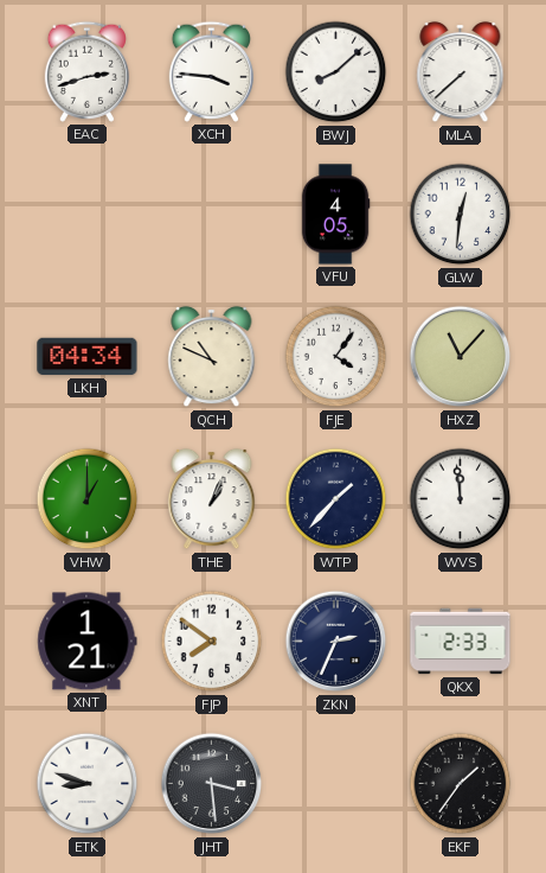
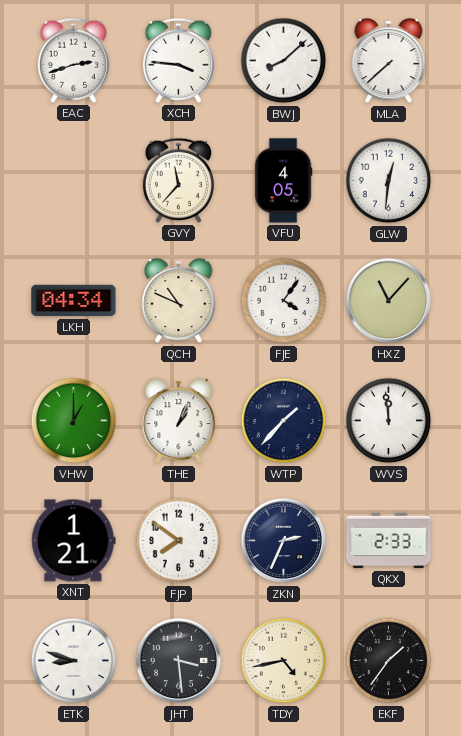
GVY: none -> 11:37 (178, 180)
TDY: none -> 4:43 (284, 661)
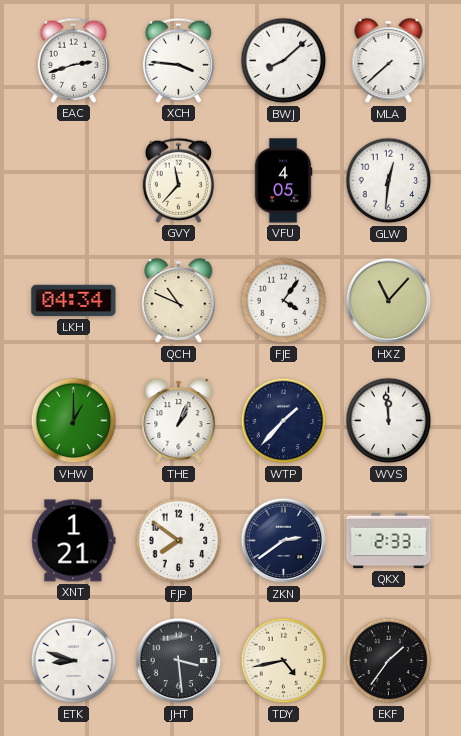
ZKN: 2:34 -> 2:39 (284, 541)
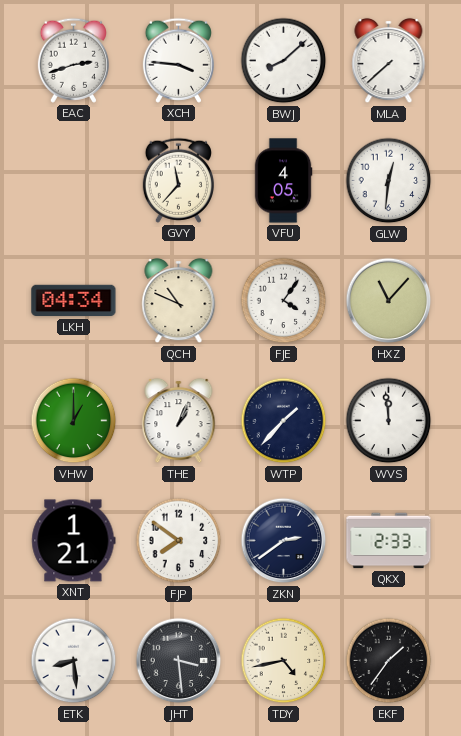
ETK: 8:48 -> 8:29 (74, 661)
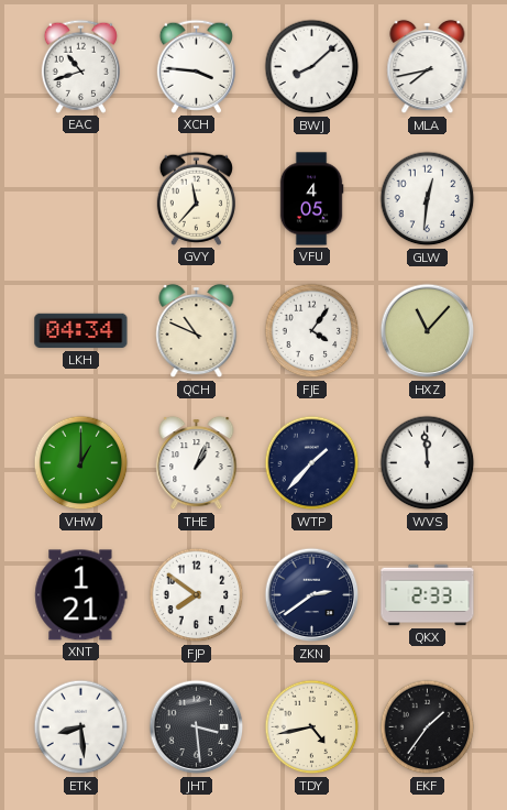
EAC: 2:42 -> 10:42 (80, 66)
MLA: 7:38 -> 7:43 (428, 67)
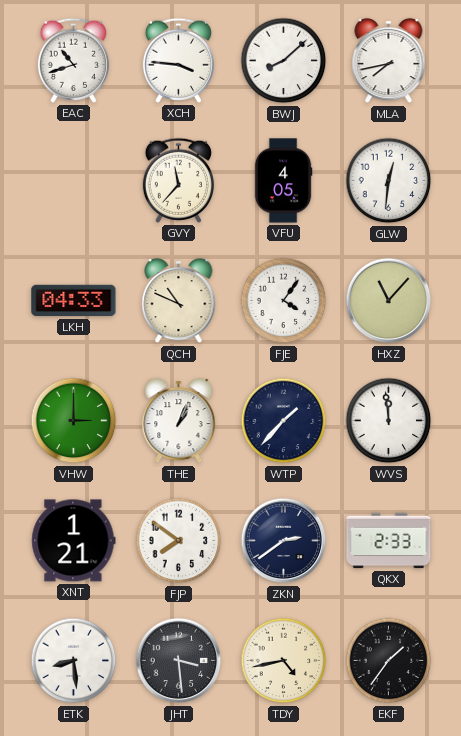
LKH: 04:34 -> 04:33 (74, 301)
VHW: 1:00 -> 3:00 (74, 421)
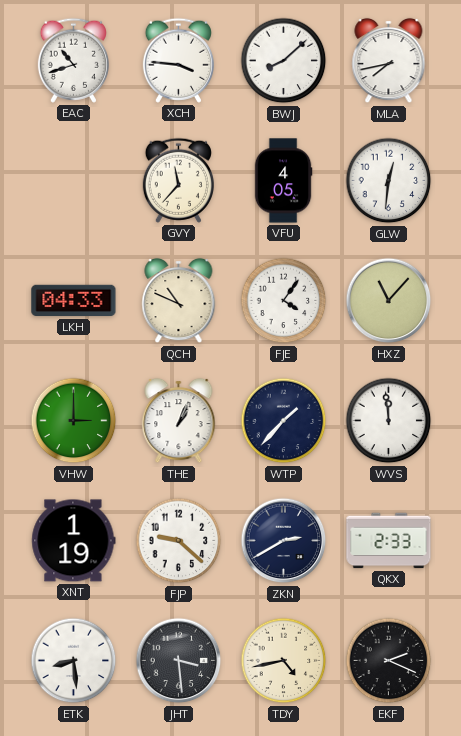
XNT: 1:21 -> 1:19 (74, 541)
FJP: 7:51 -> 9:22 (179, 541)
ZKN: 2:39 -> 2:40 (284, 541)
EKF: 1:36 -> 2:19 (389, 661)
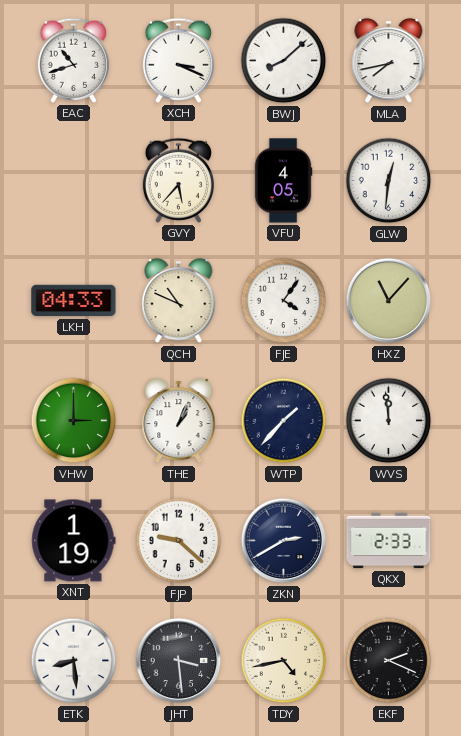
XCH: 3:46 -> 3:19 (178, 60)
GVY: 11:37 -> 5:37 (178, 180)
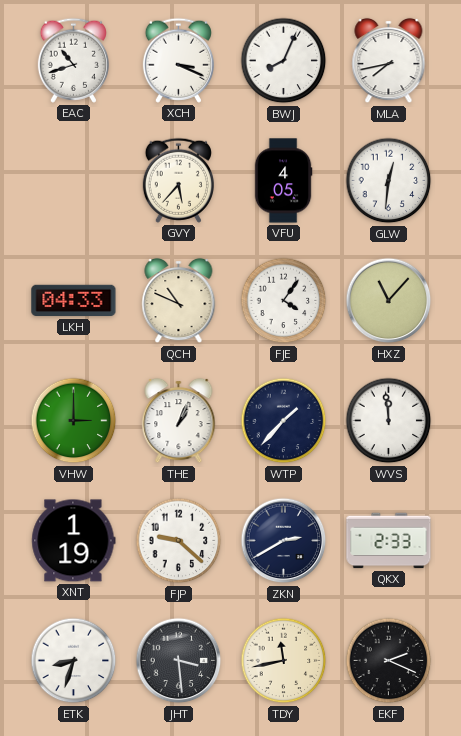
BWJ: 8:08 -> 8:04 (284, 61)
ETK: 8:29 -> 8:33 (74, 661)
TDY: 4:43 -> 11:43 (284, 661)
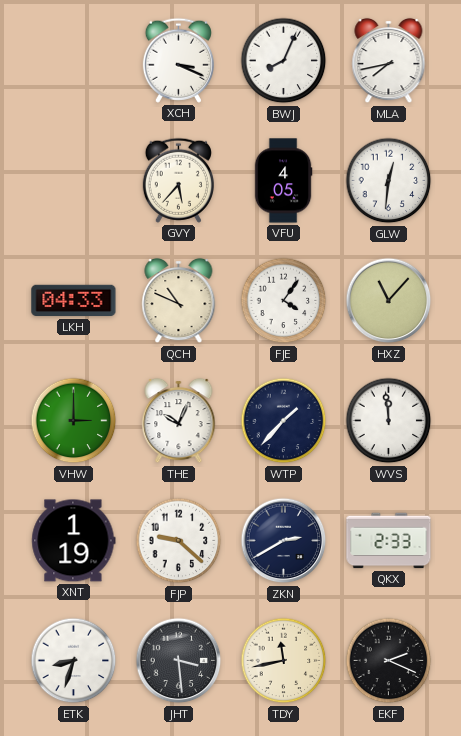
EAC: 10:42 -> none (73, 60)
THE: 1:04 -> 10:04 (179, 421)
